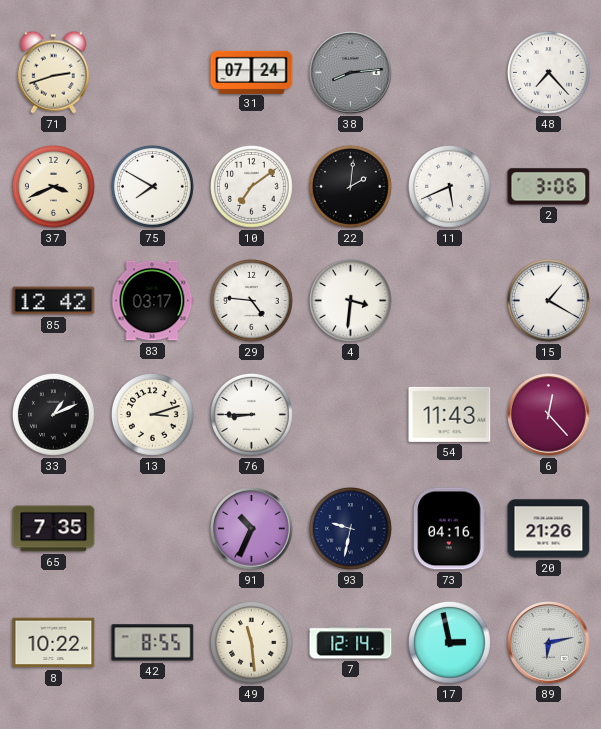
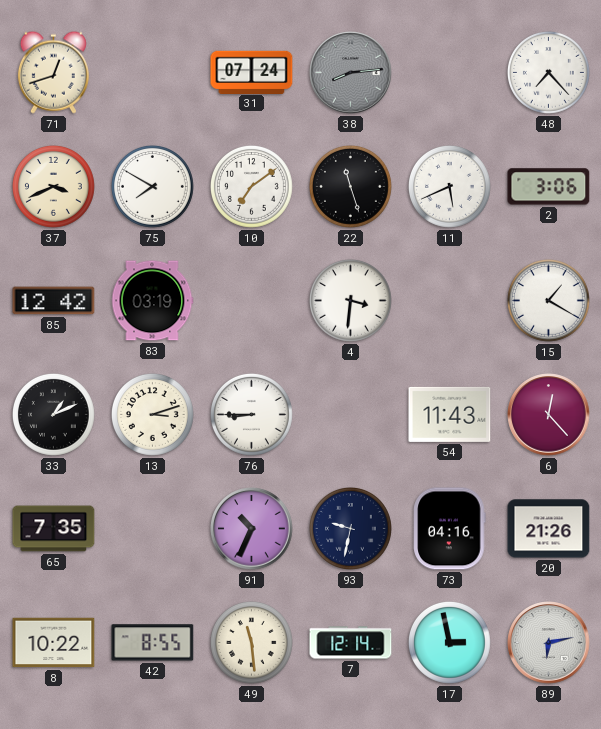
71: 2:42 -> 12:42 (53, 72)
22: 2:01 -> 11:27 (351, 187)
83: 03:17 -> 03:19 (152, 301)
29: 4:46 -> none (252, 301)
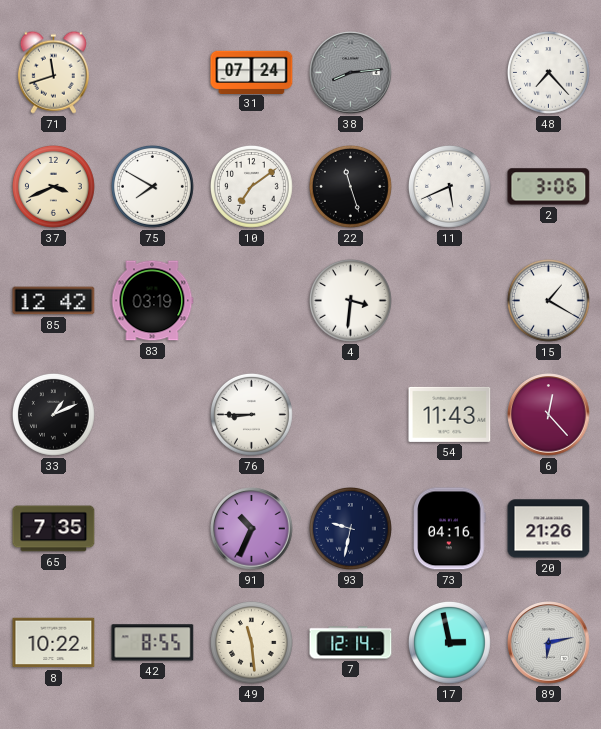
71: 12:42 -> 11:42 (53, 72)
13: 3:12 -> none (153, 415)
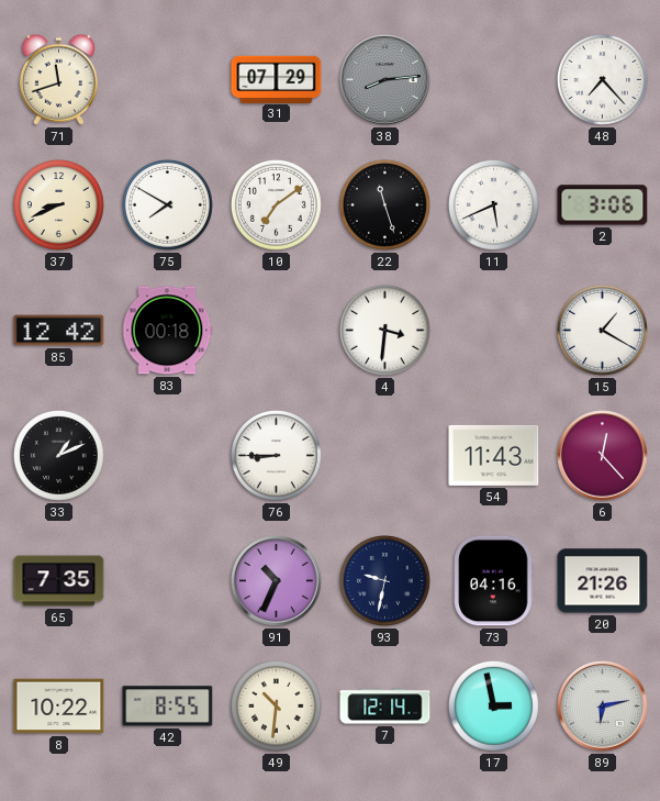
31: 07:24 -> 07:29 (277, 79)
37: 3:41 -> 8:41 (59, 205)
83: 03:19 -> 00:18 (167, 331)
49: 11:29 -> 10:31 (277, 707)
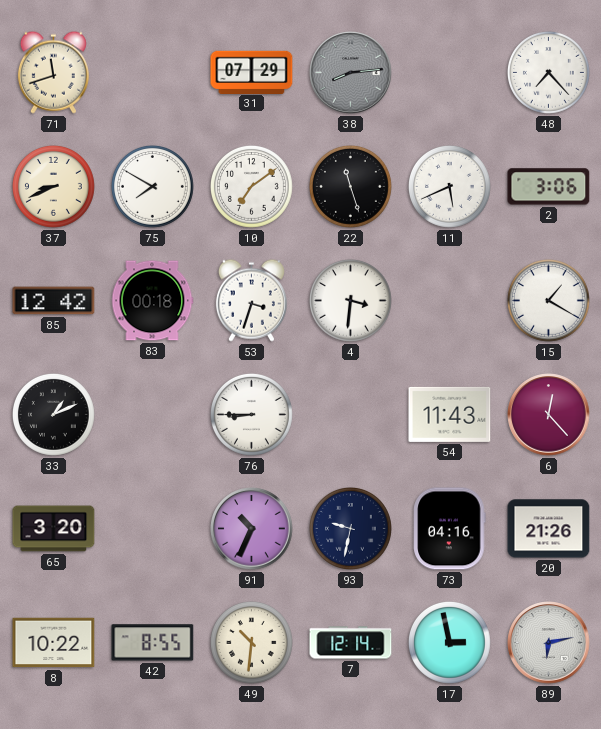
53: none -> 3:33 (251, 300)
65: 7:35 -> 3:20 (54, 529)
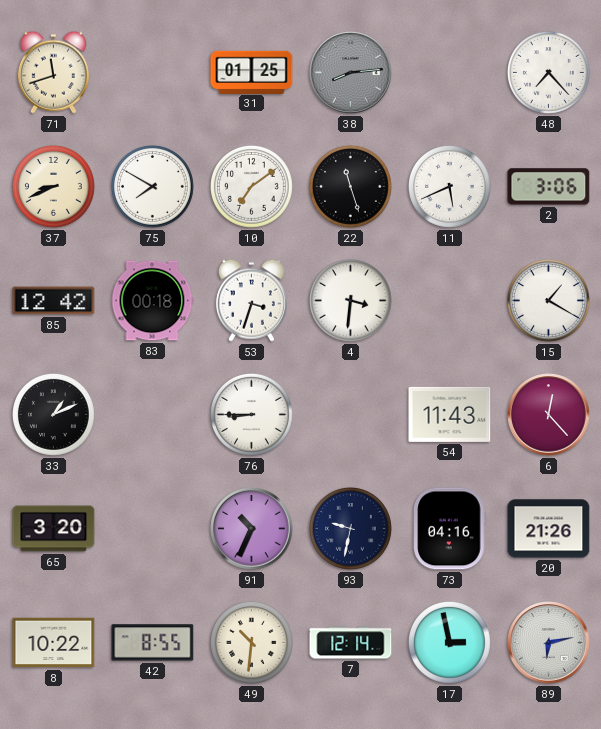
31: 07:29 -> 01:25 (252, 72)
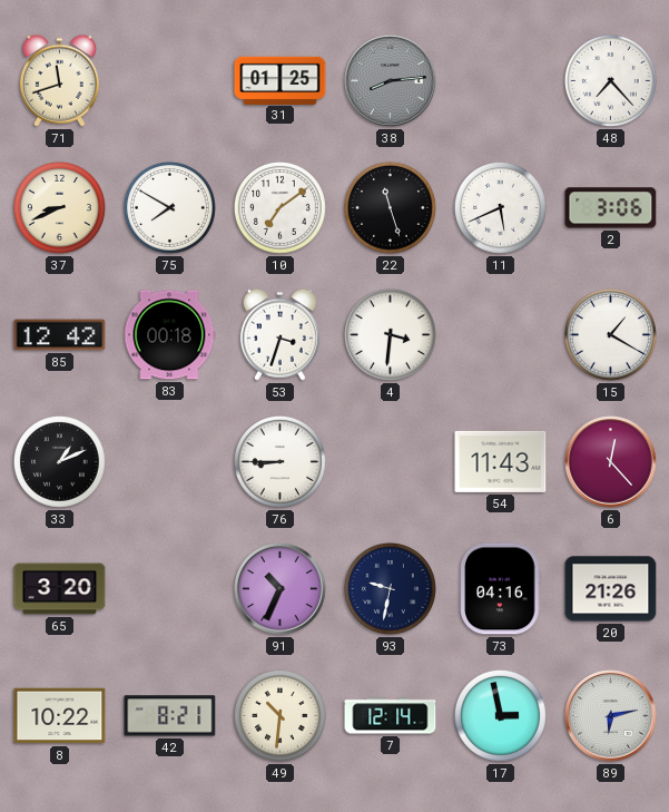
42: 8:55 -> 8:21 (170, 716)
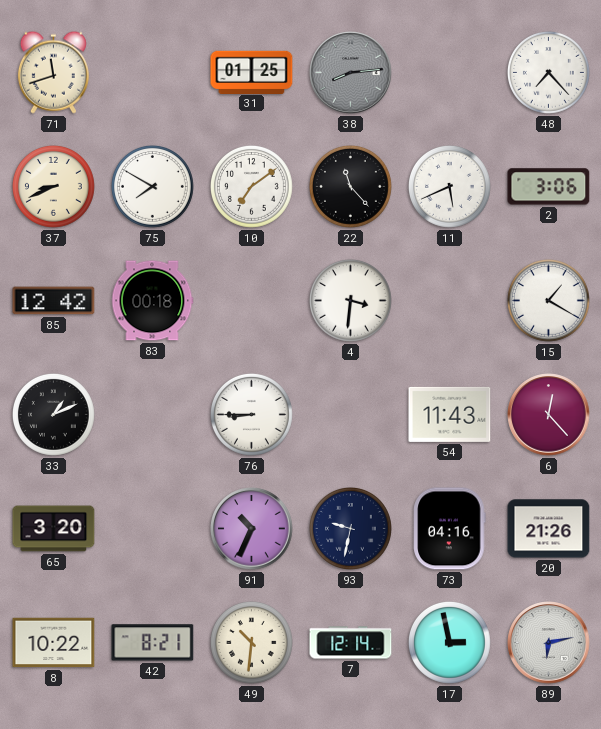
22: 11:27 -> 11:23 (351, 187)
53: 3:33 -> none (279, 334)
